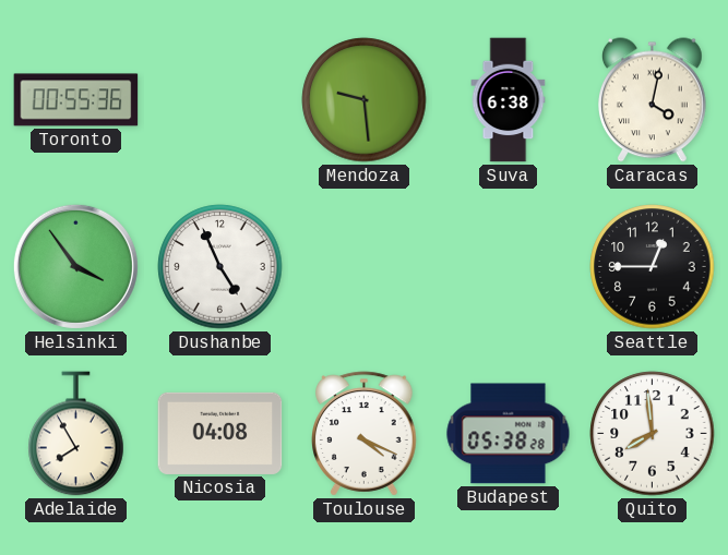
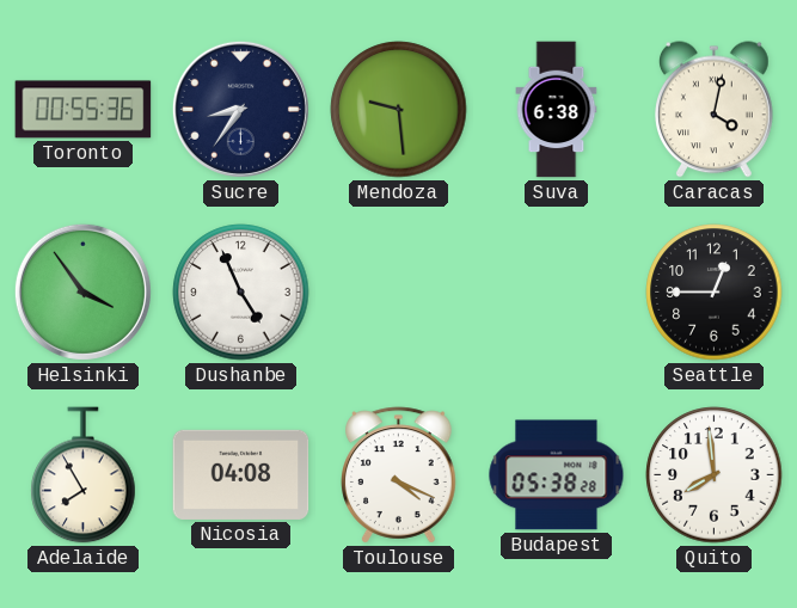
Sucre: none -> 8:36 (240, 109)
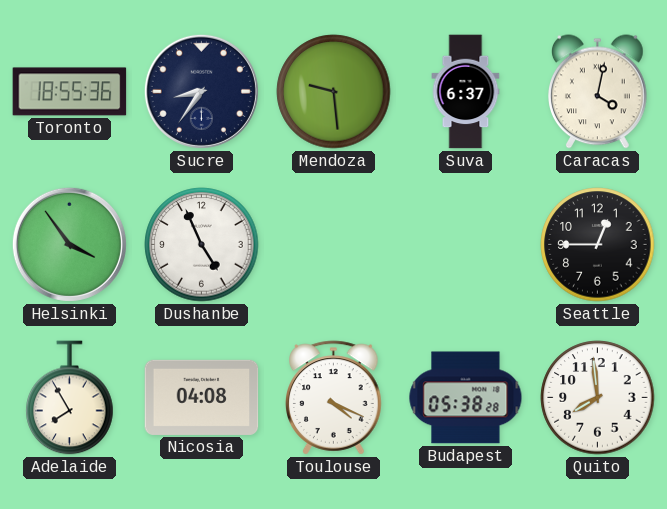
Toronto: 00:55 -> 18:55 (70, 92)
Suva: 6:38 -> 6:37 (466, 92)
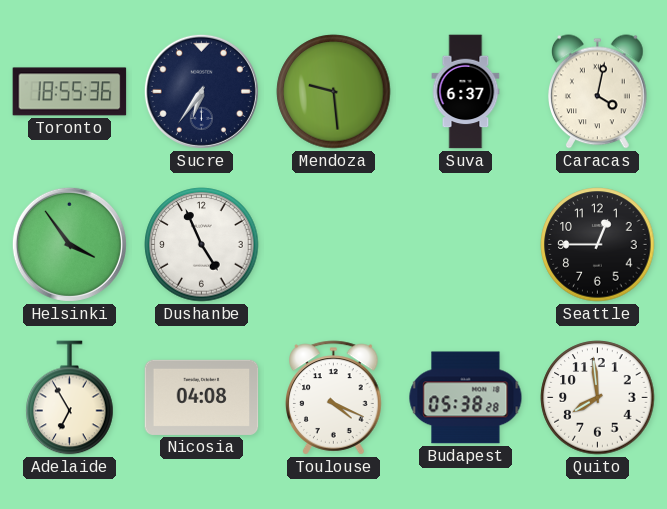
Sucre: 8:36 -> 6:36 (201, 91)
Adelaide: 7:55 -> 6:55 (70, 398)
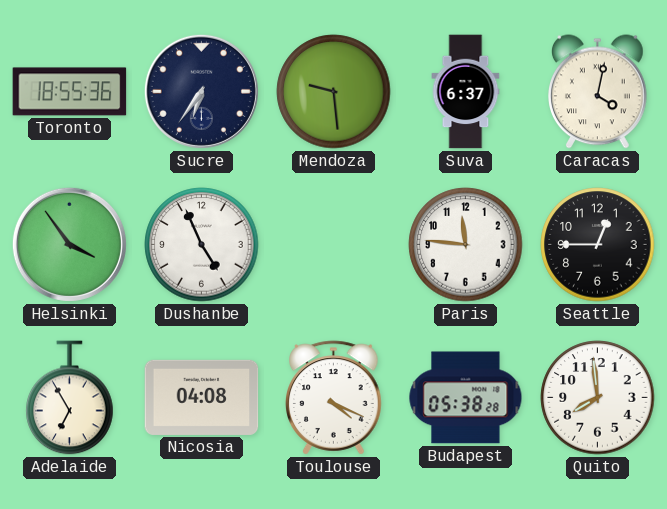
Paris: none -> 11:46 (466, 245)
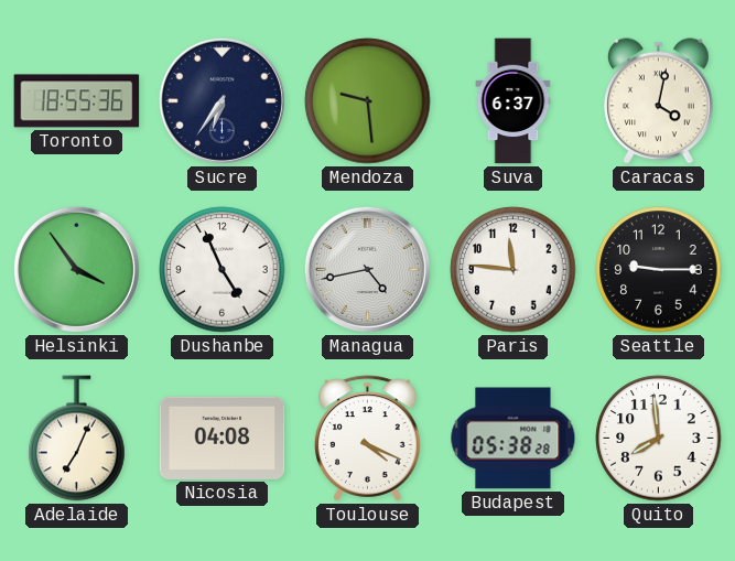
Managua: none -> 4:43 (367, 269)
Seattle: 12:45 -> 9:15 (659, 270)
Adelaide: 6:55 -> 7:04 (77, 439)
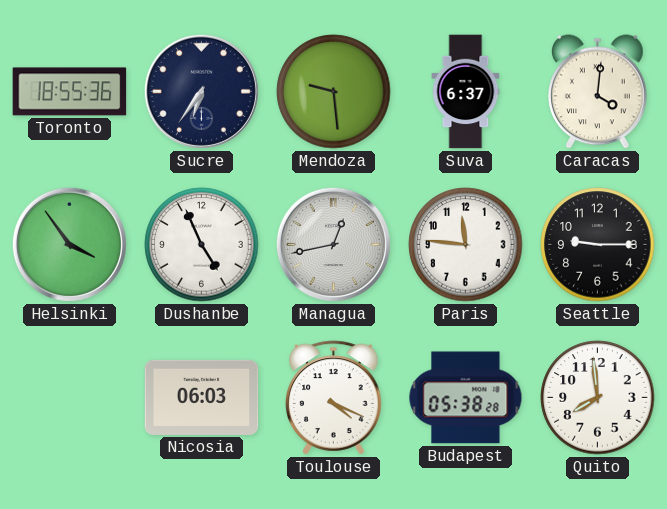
Caracas: 4:02 -> 4:01 (598, 92)
Managua: 4:43 -> 12:43 (333, 244)
Adelaide: 7:04 -> none (77, 439)
Nicosia: 04:08 -> 06:03 (202, 397)
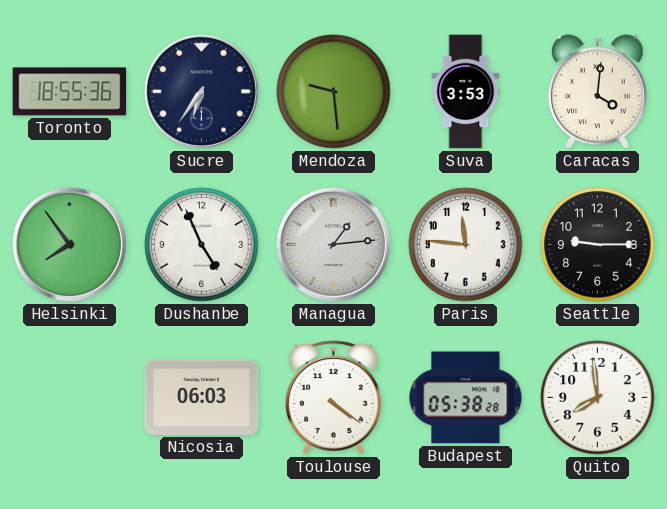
Suva: 6:37 -> 3:53 (466, 92)
Helsinki: 3:54 -> 7:54 (69, 244)
Managua: 12:43 -> 1:14 (333, 244)
Toulouse: 4:19 -> 4:21 (334, 398)
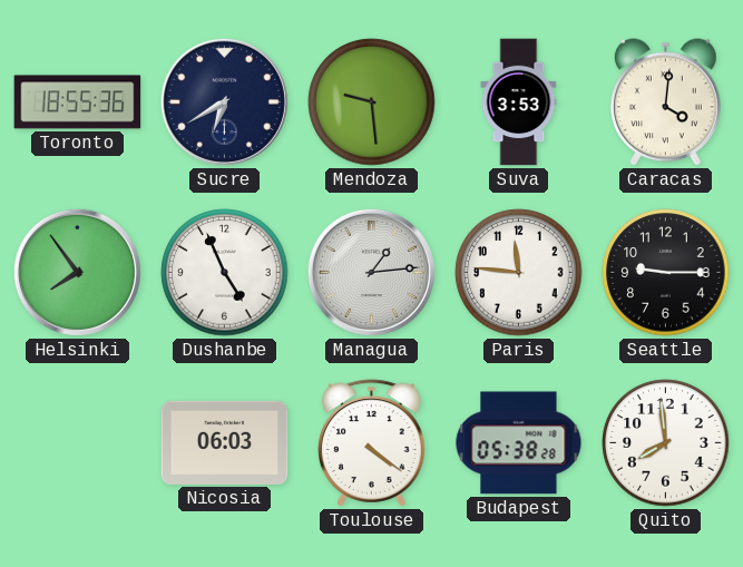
Sucre: 6:36 -> 6:40 (224, 101)
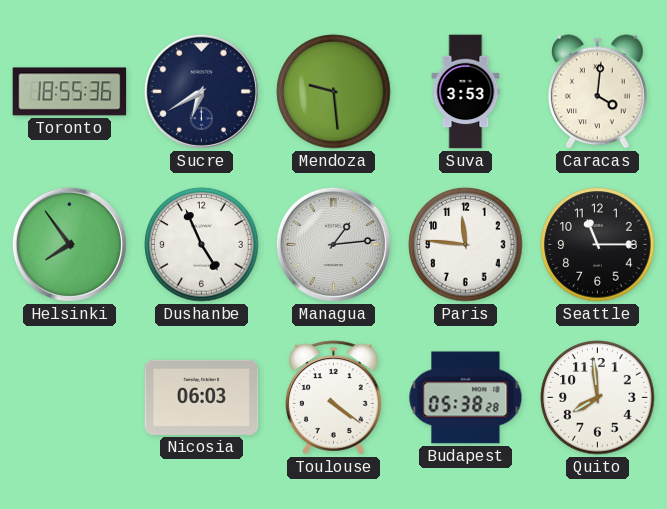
Seattle: 9:15 -> 11:15 (598, 245)
